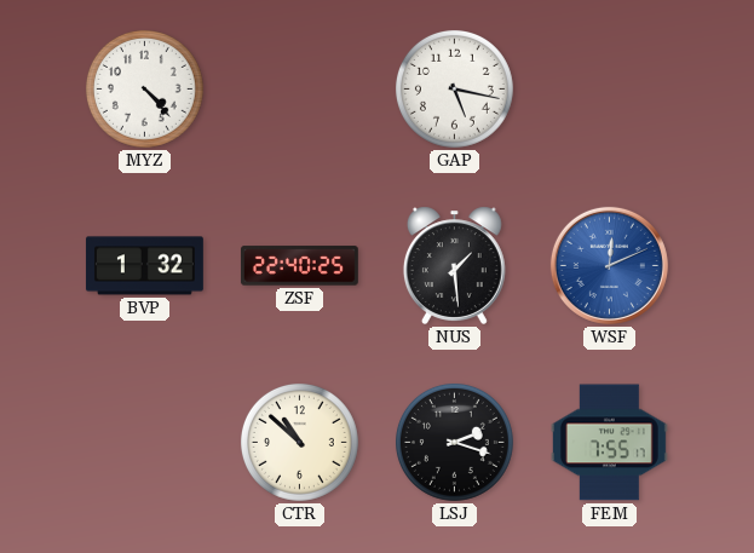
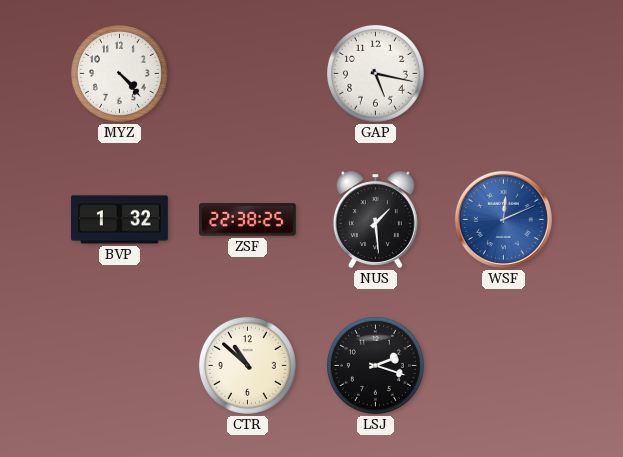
ZSF: 22:40 -> 22:38 (247, 220)
FEM: 7:55 -> none (609, 443)
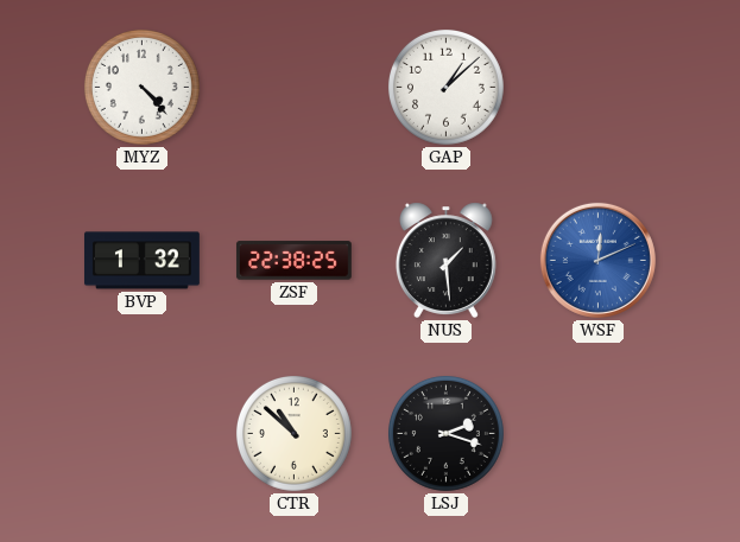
GAP: 5:17 -> 1:08 (445, 87)
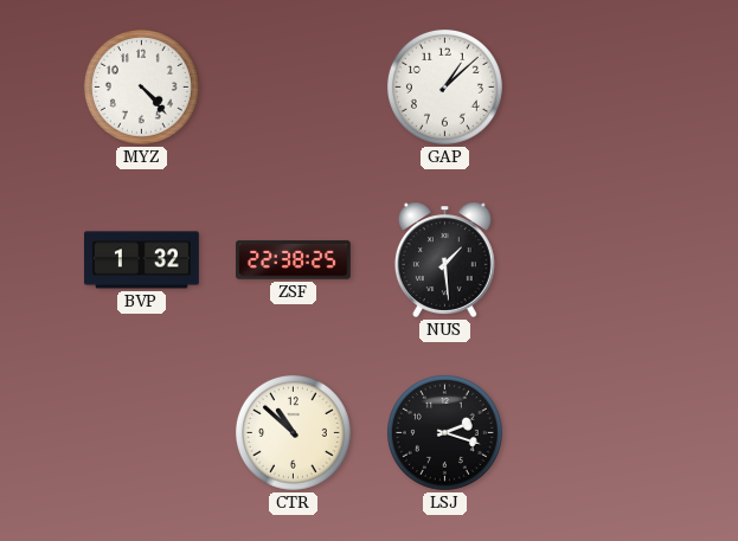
WSF: 12:11 -> none (597, 260)
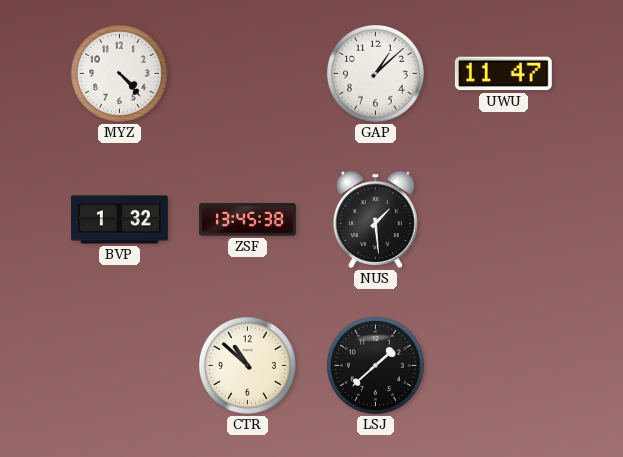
UWU: none -> 11:47 (503, 74)
ZSF: 22:38 -> 13:45 (247, 220)
LSJ: 2:18 -> 1:38 (375, 365)
